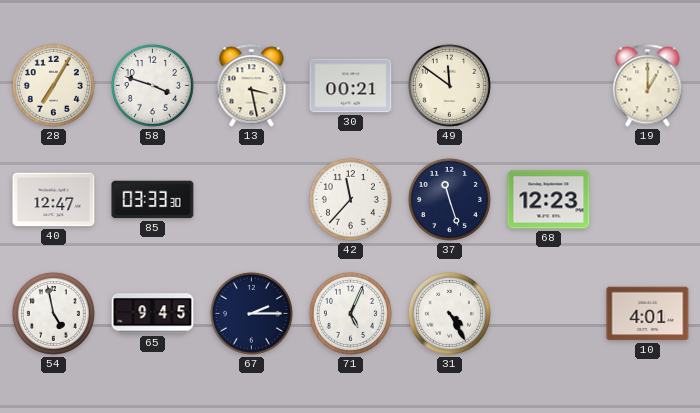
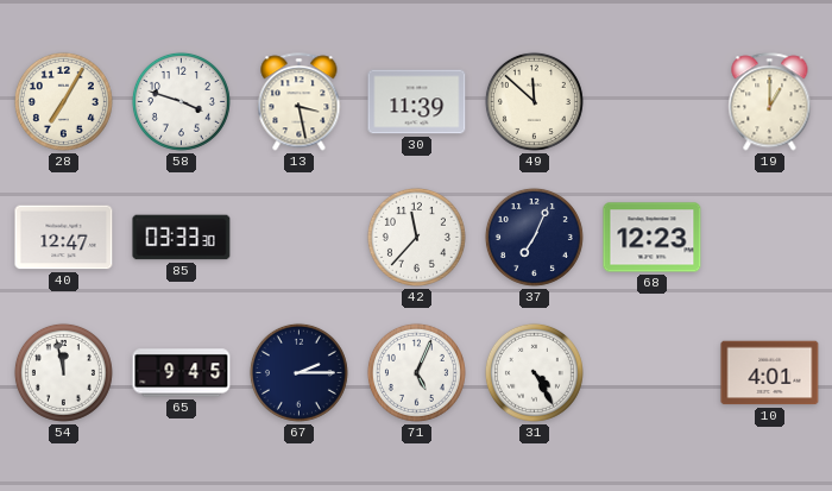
30: 00:21 -> 11:39 (417, 102)
49: 11:51 -> 11:52 (534, 101)
37: 11:27 -> 7:04 (534, 237)
54: 4:58 -> 11:58 (63, 372)
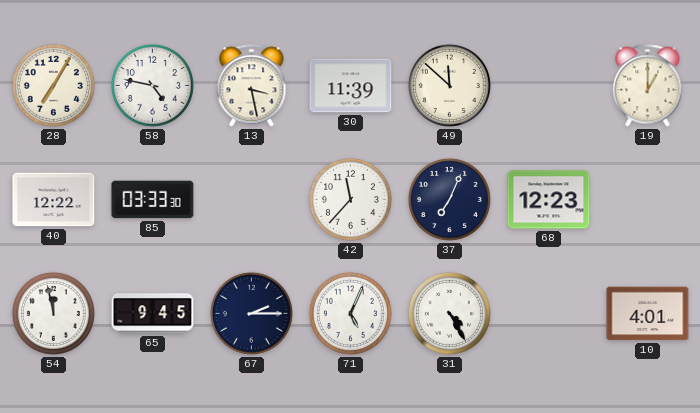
58: 3:48 -> 4:47 (152, 85)
40: 12:47 -> 12:22 (54, 200)
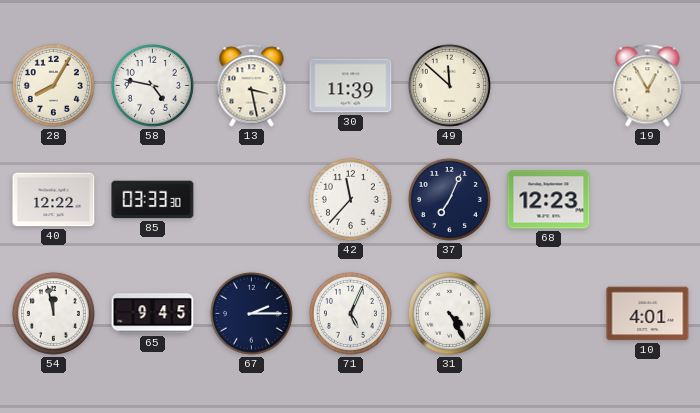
28: 7:05 -> 8:05 (53, 85)
19: 1:00 -> 12:55 (648, 86)
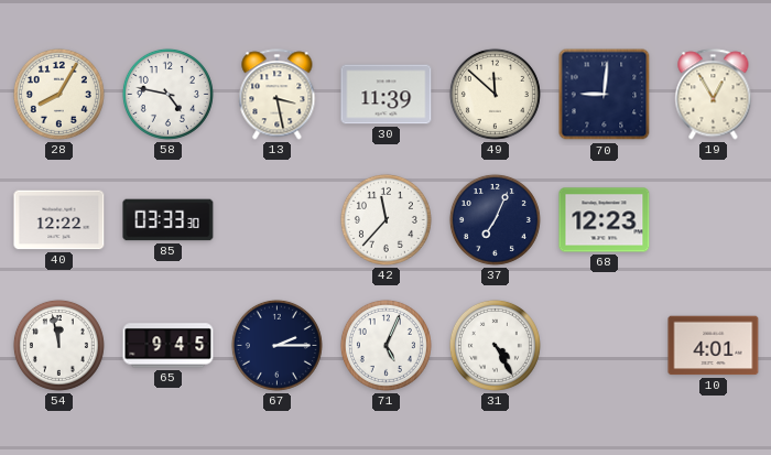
70: none -> 9:01 (605, 95)
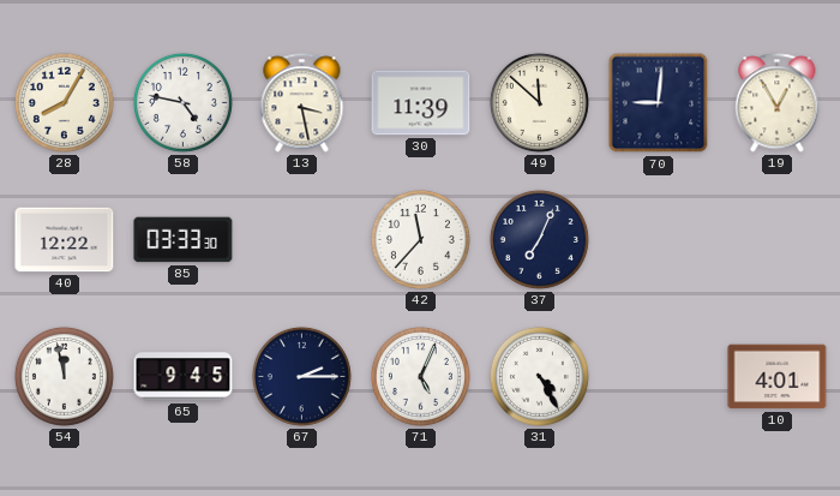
68: 12:23 -> none (605, 220)
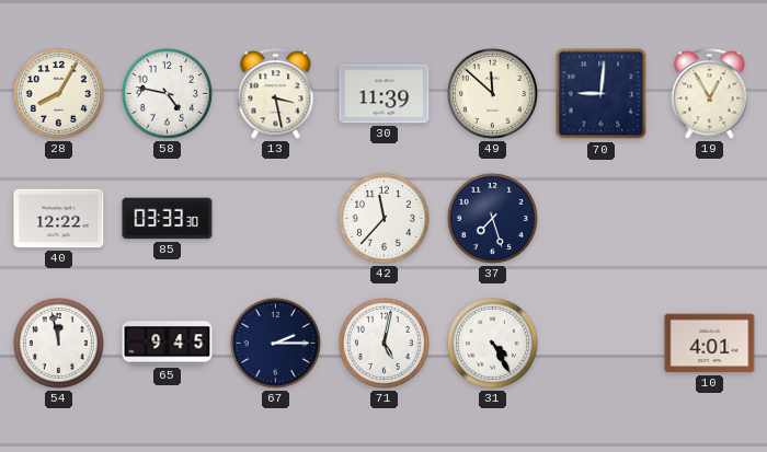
37: 7:04 -> 7:27 (492, 218)
71: 5:04 -> 5:02 (383, 343)
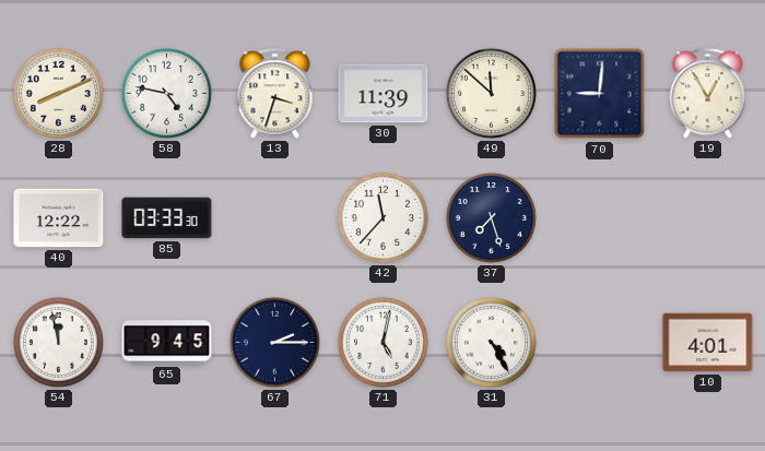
28: 8:05 -> 8:11 (58, 93)
13: 3:28 -> 3:33 (275, 94)
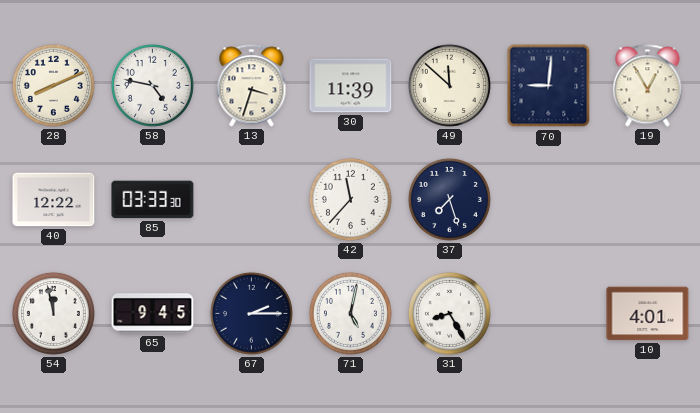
31: 4:25 -> 8:25 (449, 313)
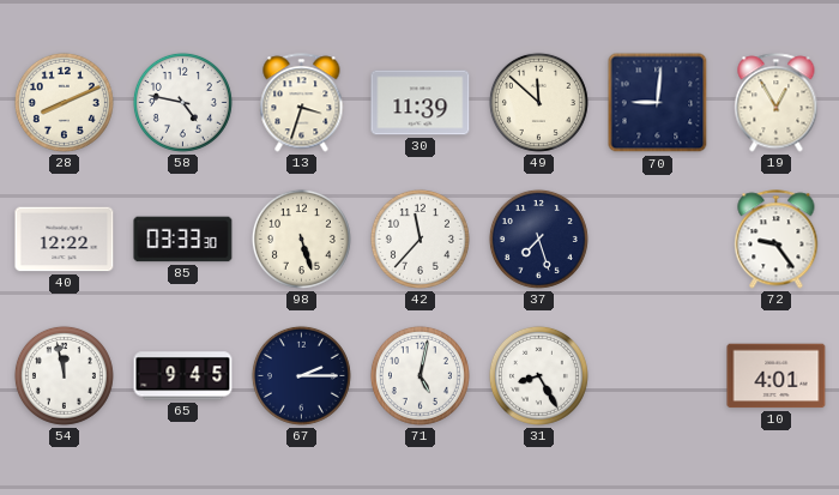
98: none -> 5:27 (301, 239)
72: none -> 9:24 (777, 240)
